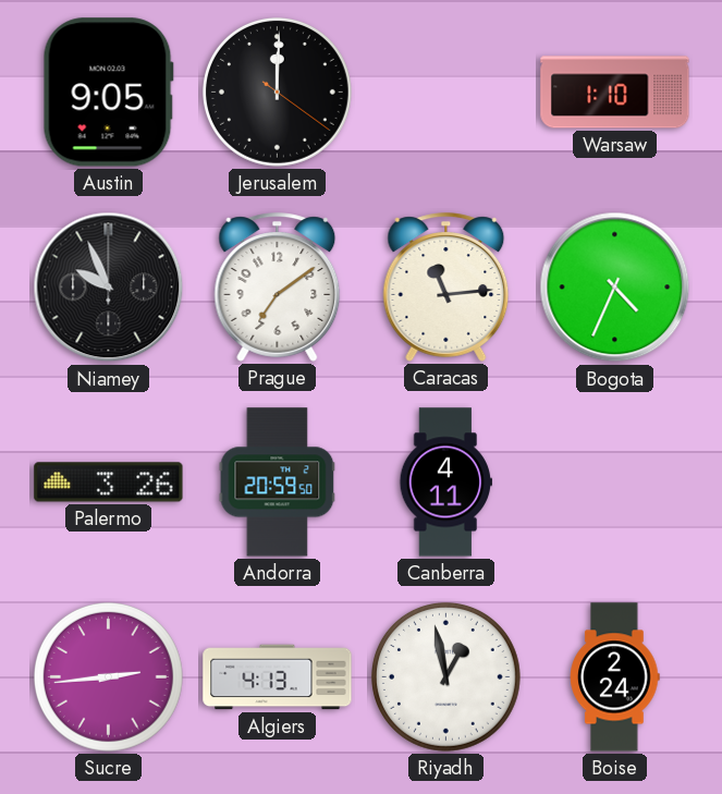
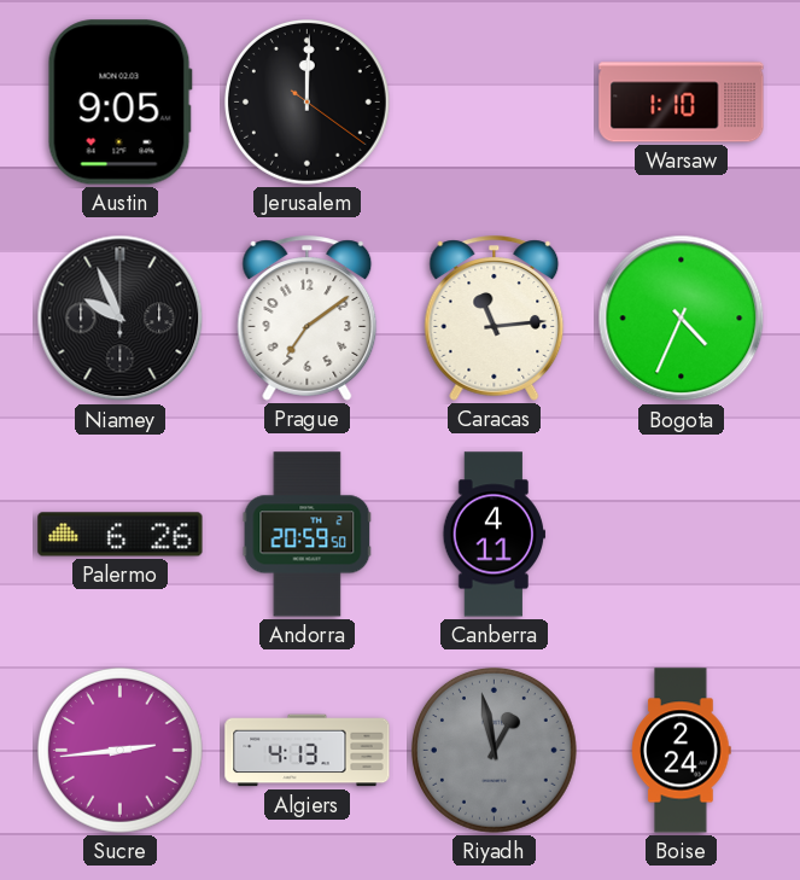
Palermo: 3:26 -> 6:26 (121, 535)
Riyadh dial: white -> grey (494, 750)
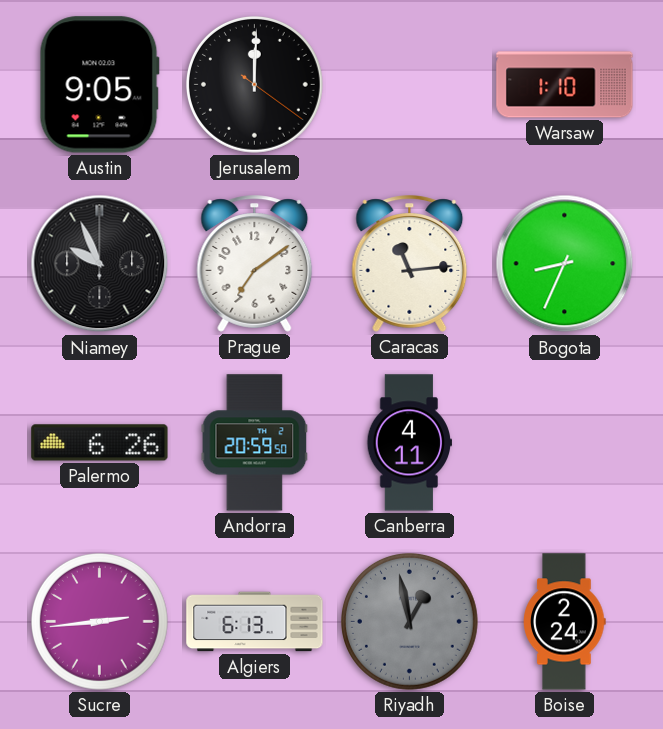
Bogota: 4:34 -> 8:34 (565, 264)
Algiers: 4:13 -> 6:13 (255, 622)
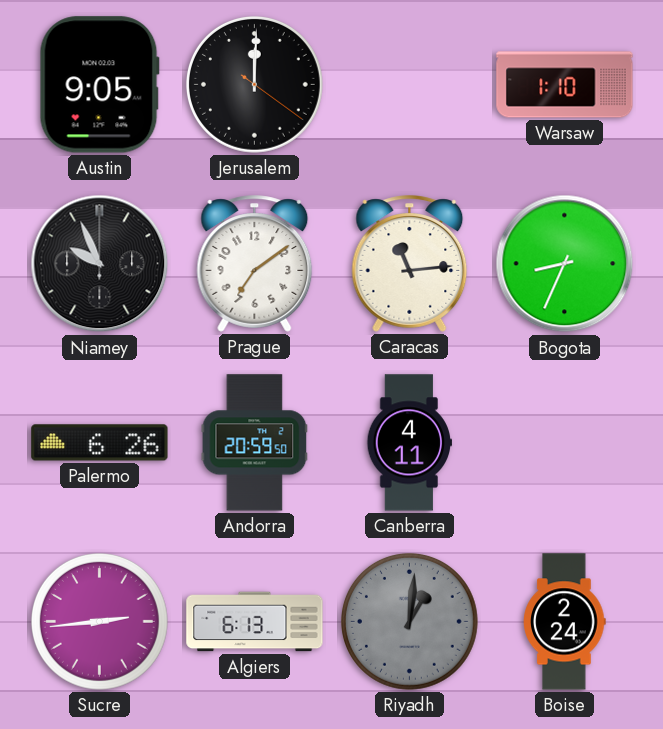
Riyadh: 12:58 -> 1:01 (409, 621)
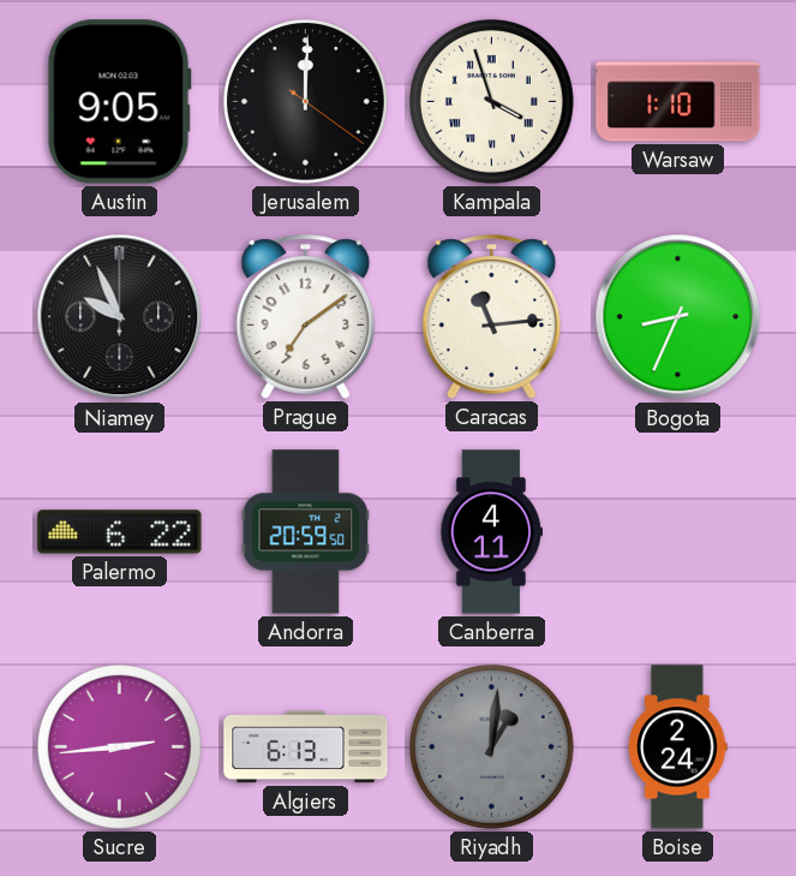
Kampala: none -> 3:57 (491, 101)
Palermo: 6:26 -> 6:22 (120, 532)
